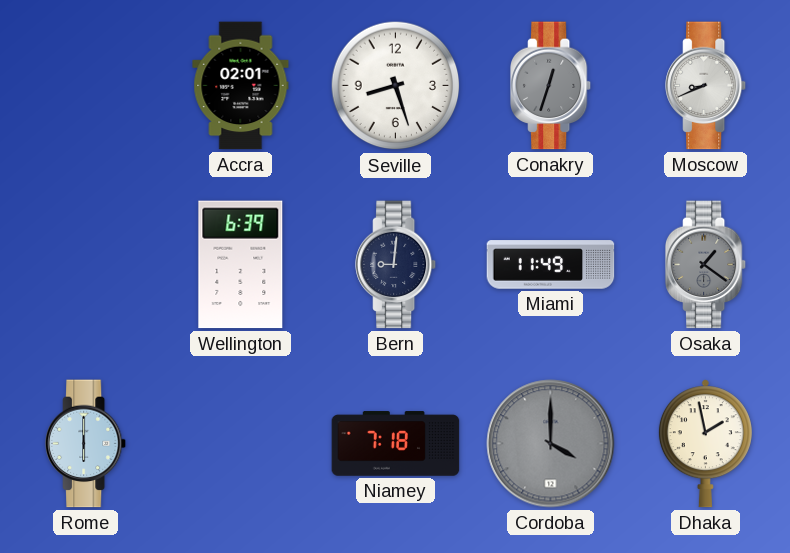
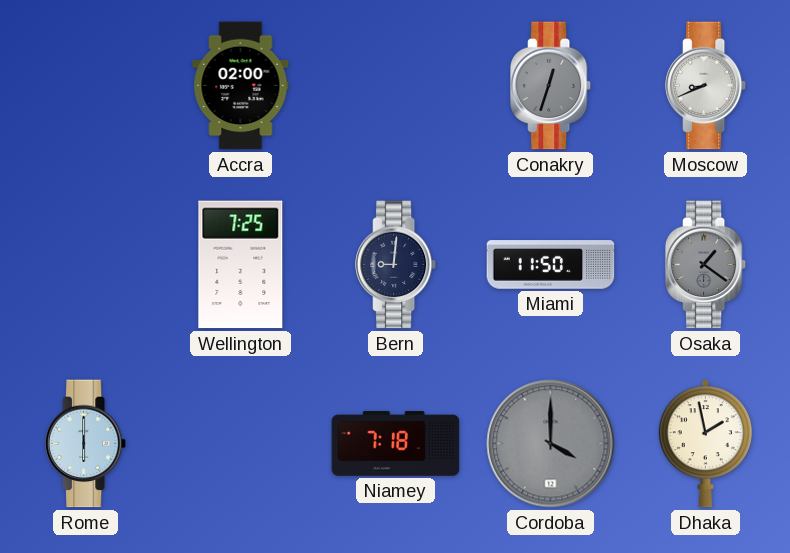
Accra: 02:01 -> 02:00 (241, 86)
Seville: 8:27 -> none (396, 86)
Wellington: 6:39 -> 7:25 (241, 265)
Miami: 11:49 -> 11:50 (551, 265)
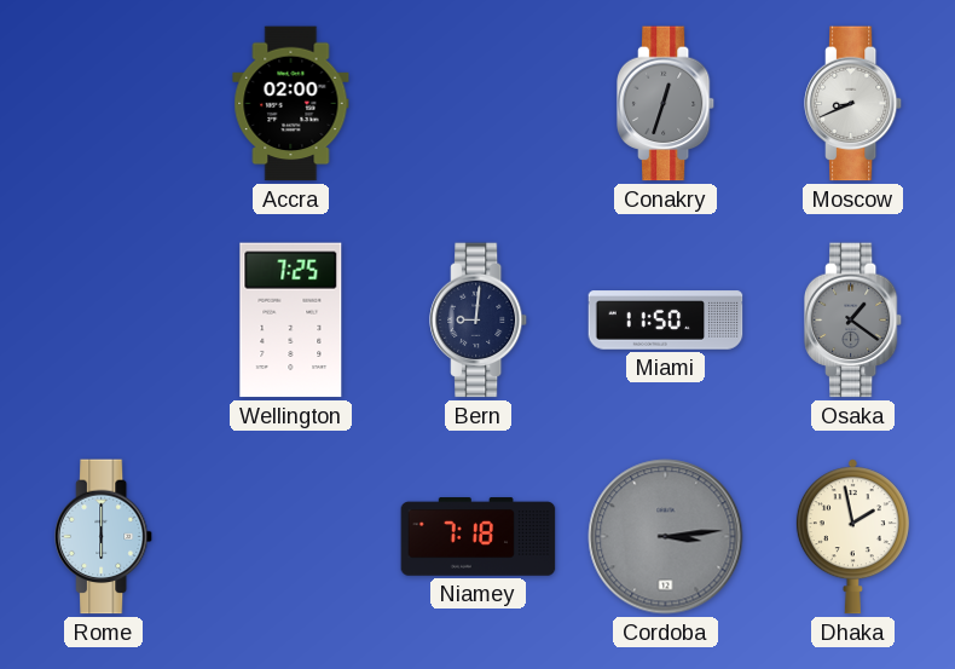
Cordoba: 4:00 -> 3:14 (666, 537)
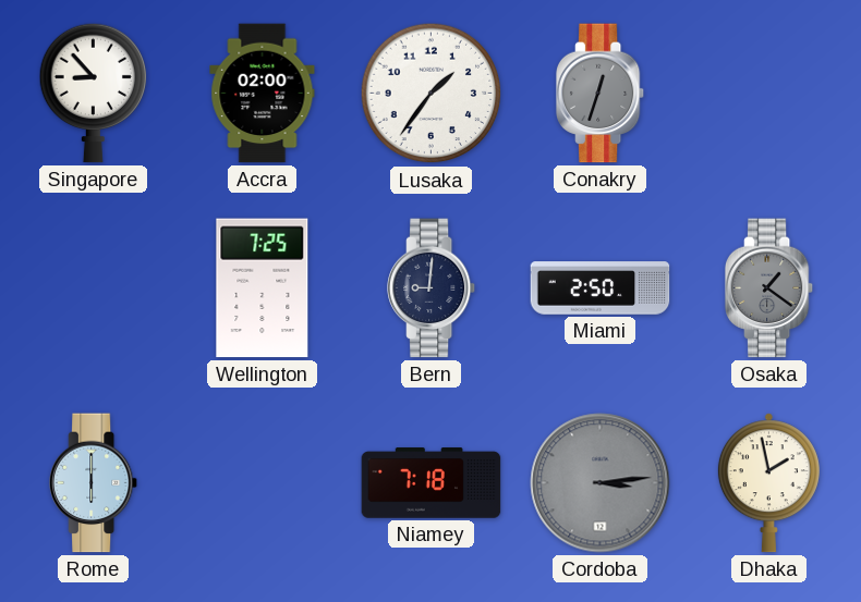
Singapore: none -> 8:53 (94, 93)
Lusaka: none -> 1:36 (432, 94)
Moscow: 8:41 -> none (853, 104)
Miami: 11:50 -> 2:50 (601, 288)
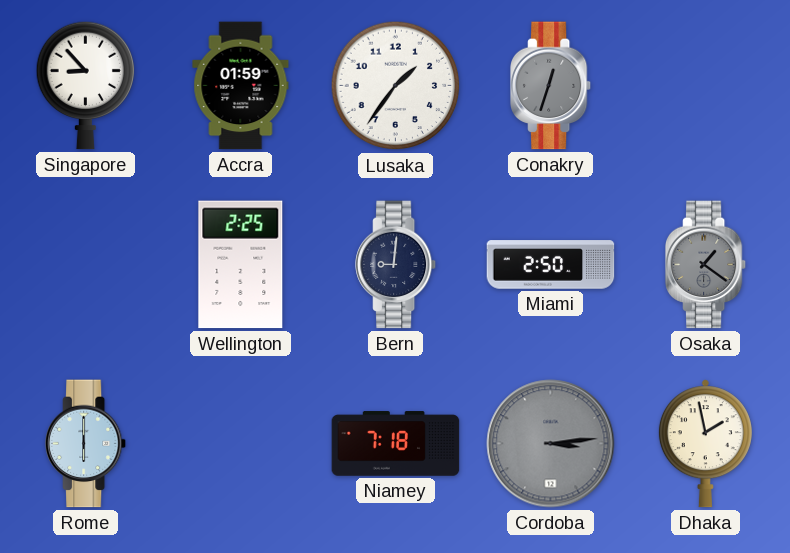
Accra: 02:00 -> 01:59 (241, 86)
Wellington: 7:25 -> 2:25 (241, 265)
